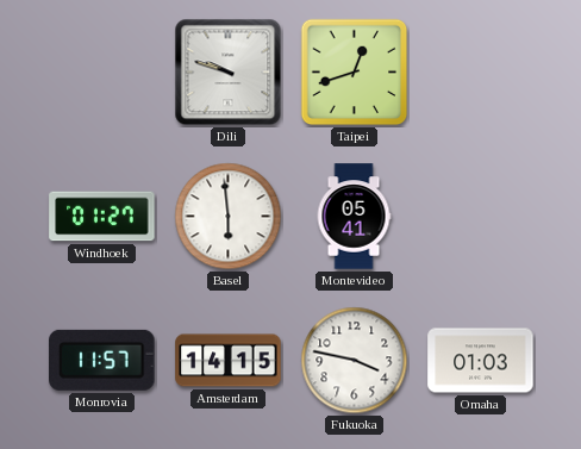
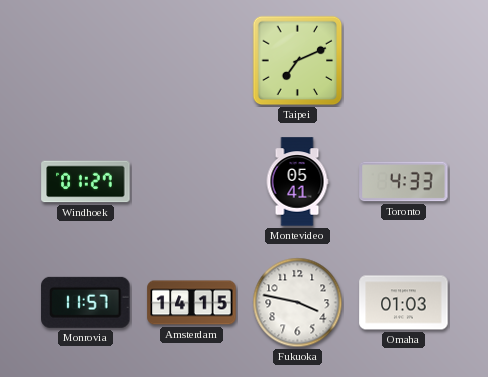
Dili: 9:48 -> none (229, 73)
Taipei: 12:42 -> 7:11 (298, 61)
Basel: 5:59 -> none (229, 217)
Toronto: none -> 4:33 (404, 182)
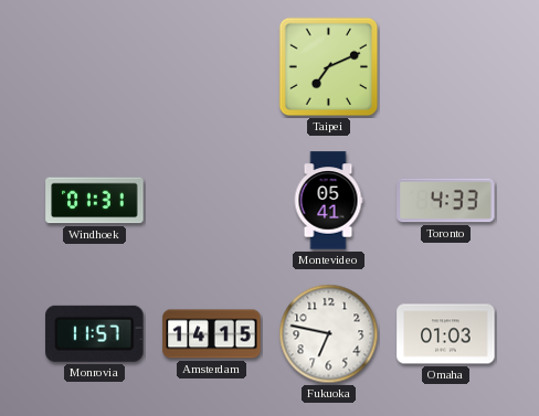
Windhoek: 01:27 -> 01:31 (95, 201)
Fukuoka: 3:47 -> 6:47 (329, 334)
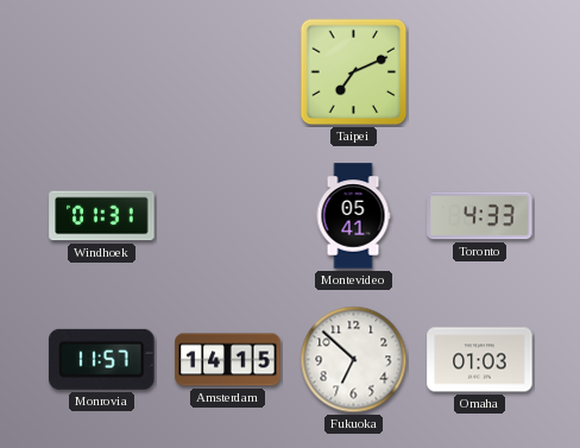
Fukuoka: 6:47 -> 6:52 (354, 360)
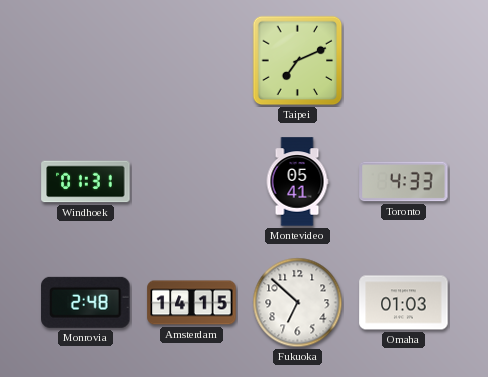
Monrovia: 11:57 -> 2:48 (86, 302)
